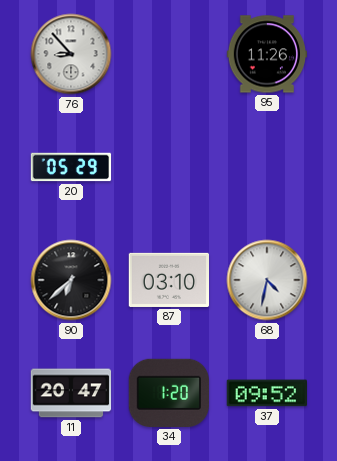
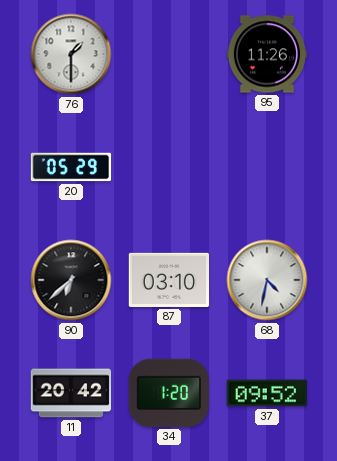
76: 8:53 -> 1:30 (71, 54)
11: 20:47 -> 20:42 (71, 393)
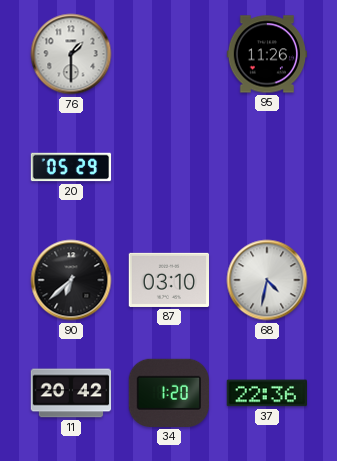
37: 09:52 -> 22:36 (266, 393)
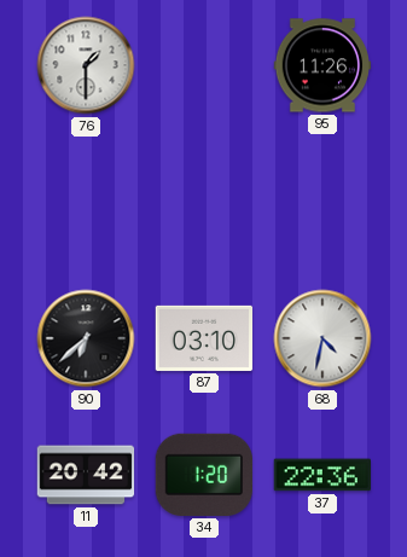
20: 05:29 -> none (71, 167)
